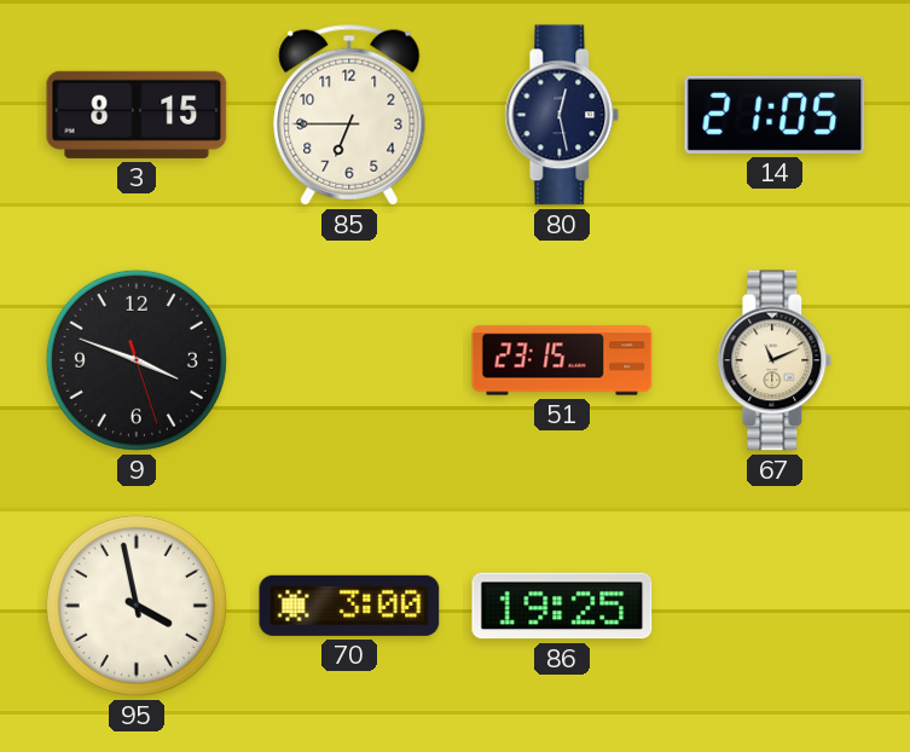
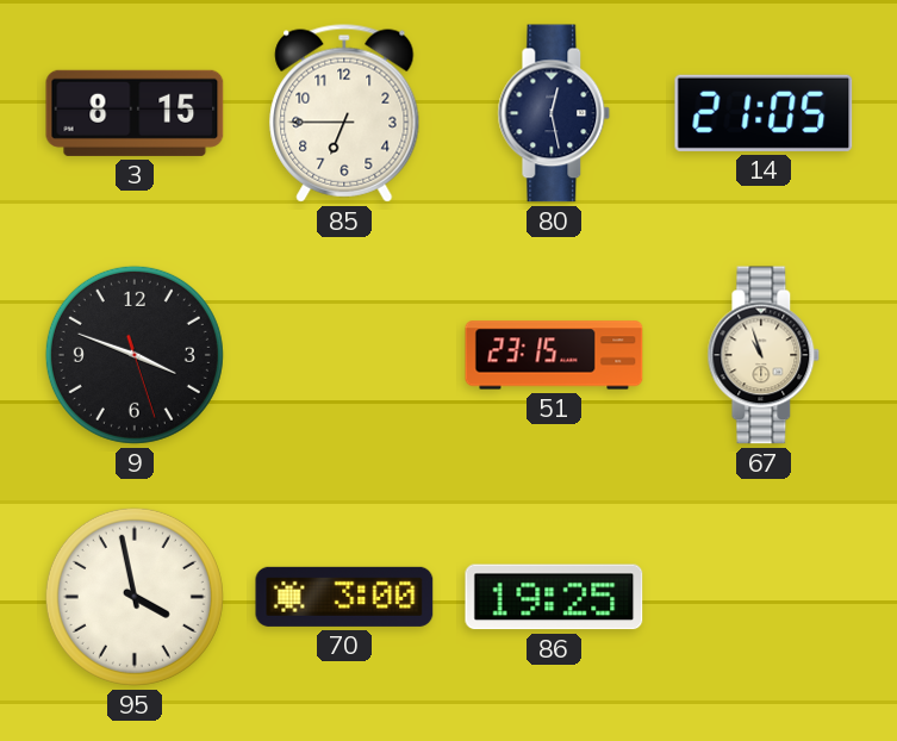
67: 11:11 -> 10:57 (764, 355)
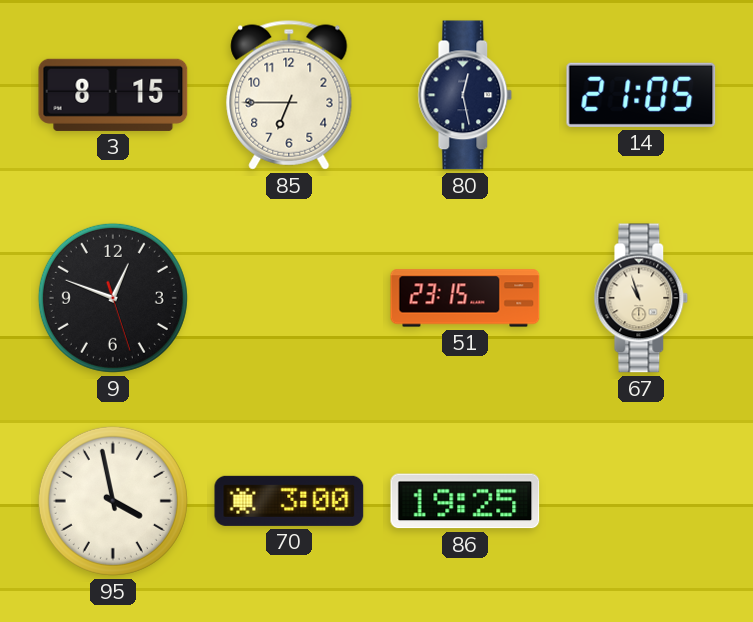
9: 3:48 -> 12:48 (113, 298)
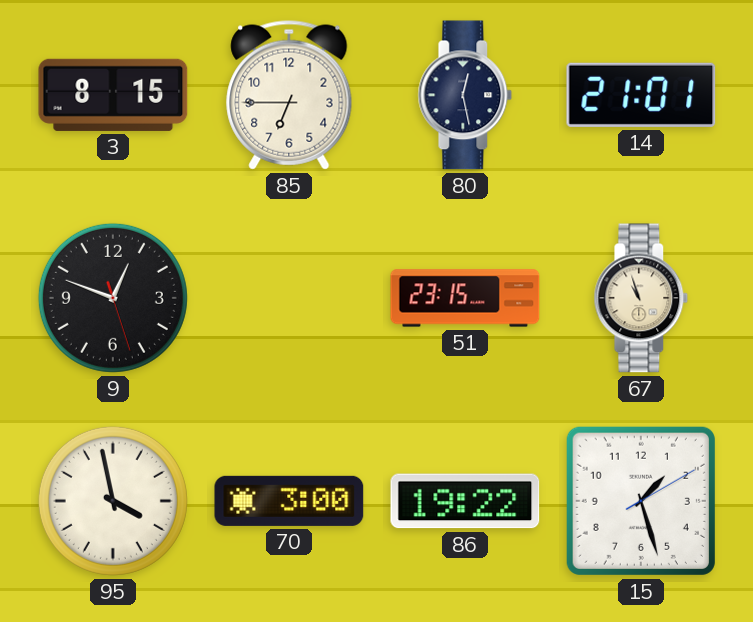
14: 21:05 -> 21:01 (641, 95)
86: 19:25 -> 19:22 (465, 501)
15: none -> 1:27 (641, 501)
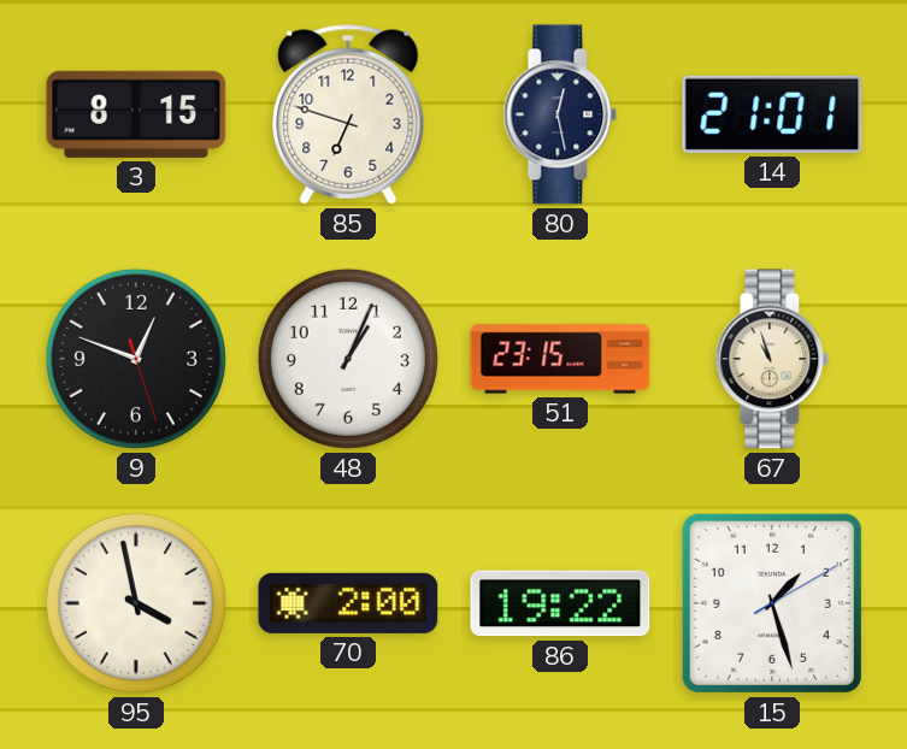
85: 6:45 -> 6:48 (348, 114)
48: none -> 1:04 (348, 359)
70: 3:00 -> 2:00 (348, 603)
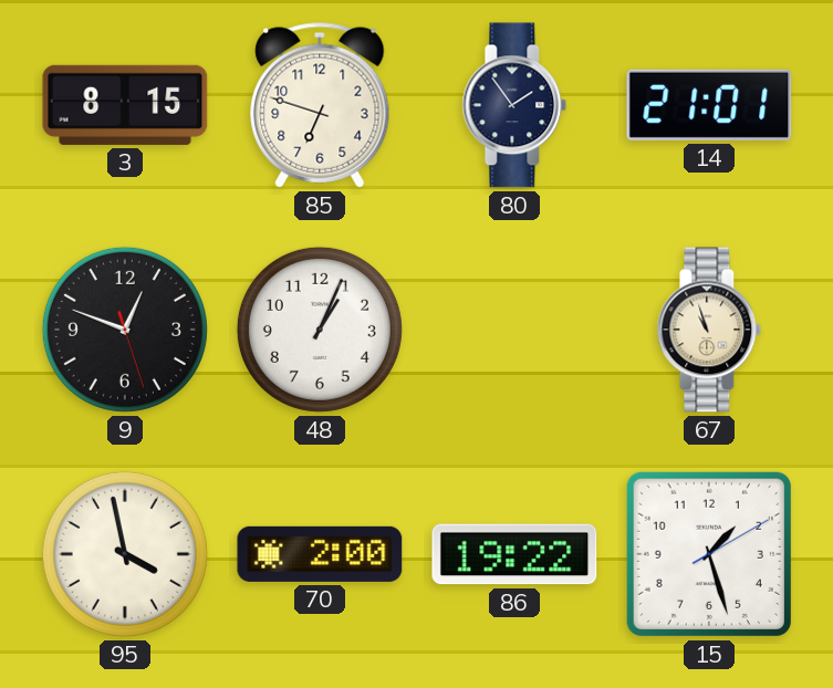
80: 12:28 -> 1:54 (514, 105)
51: 23:15 -> none (560, 359)
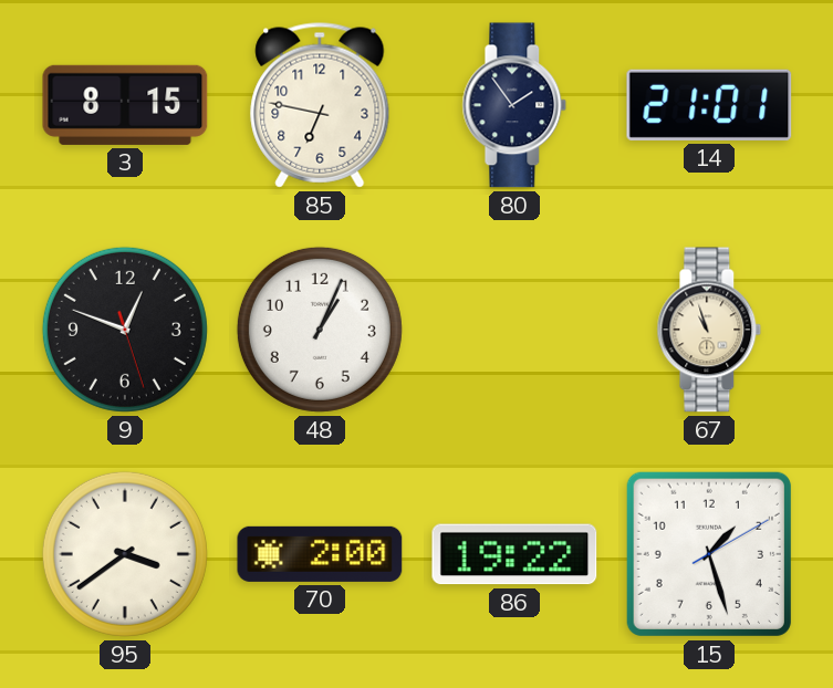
85: 6:48 -> 6:47 (320, 105)
95: 3:58 -> 3:39 (125, 554)
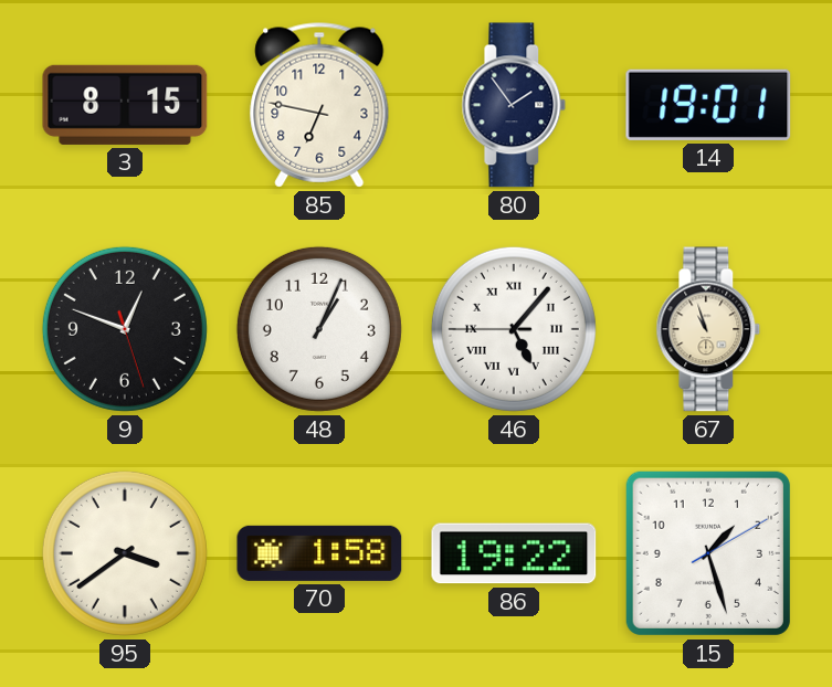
14: 21:01 -> 19:01 (708, 105)
46: none -> 5:06 (514, 329)
70: 2:00 -> 1:58 (319, 553)
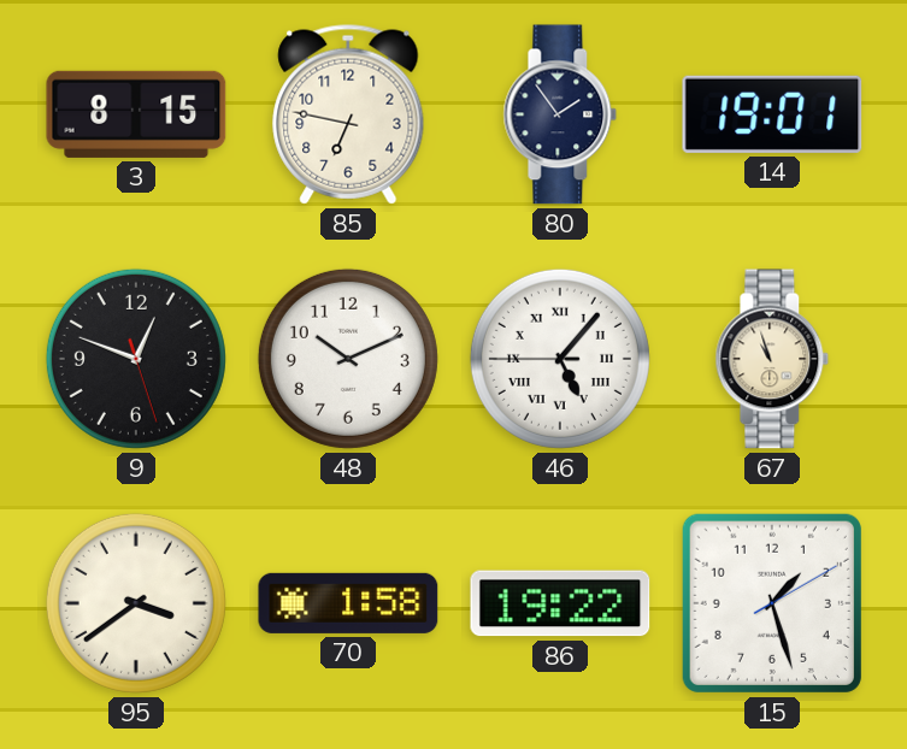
48: 1:04 -> 10:11 (348, 359)
